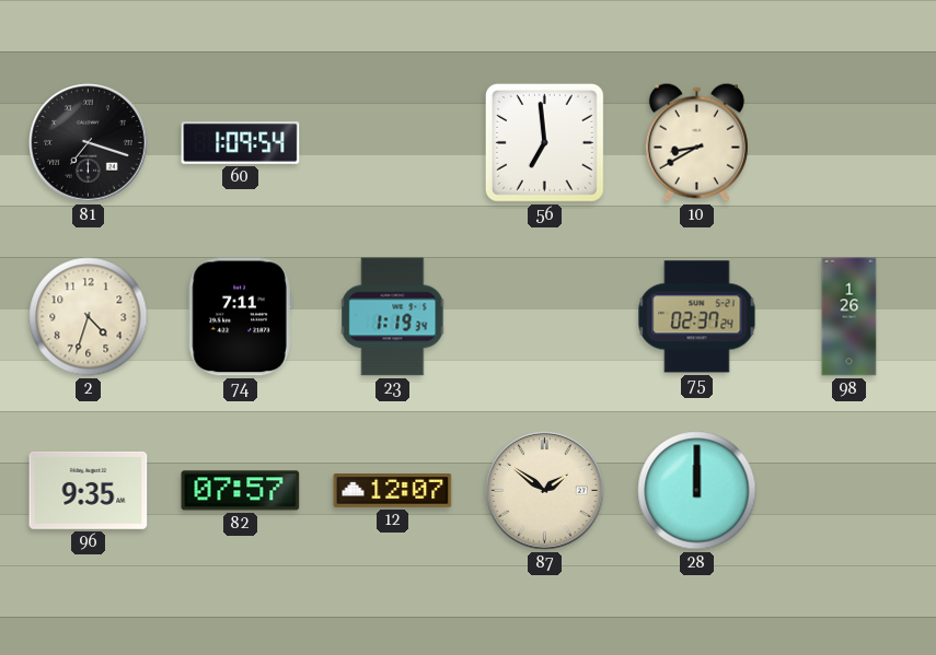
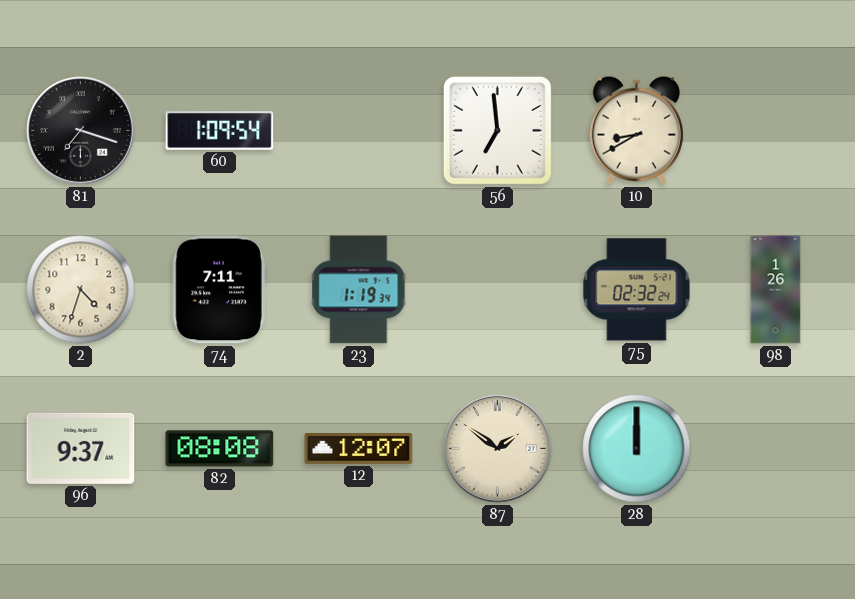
75: 02:37 -> 02:32 (637, 290)
96: 9:35 -> 9:37 (81, 448)
82: 07:57 -> 08:08 (220, 449)
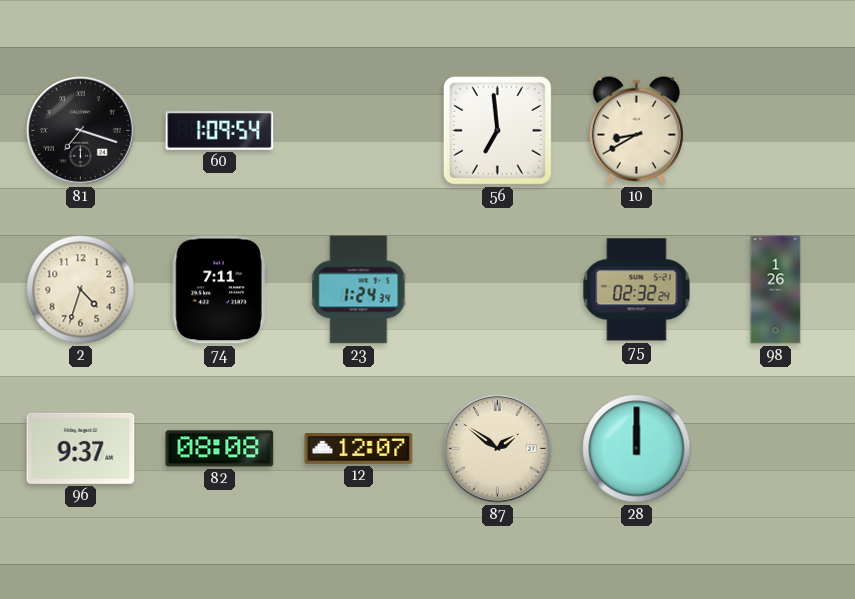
23: 1:19 -> 1:24 (359, 290)
